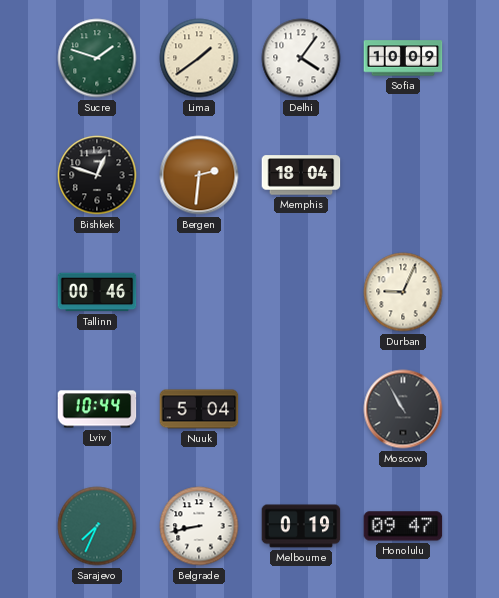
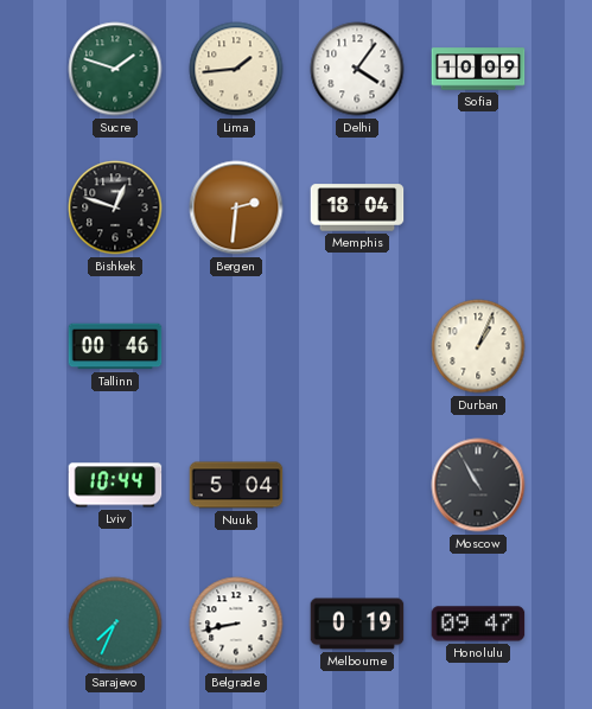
Lima: 1:39 -> 1:44 (236, 69)
Durban: 9:04 -> 1:04 (478, 346)
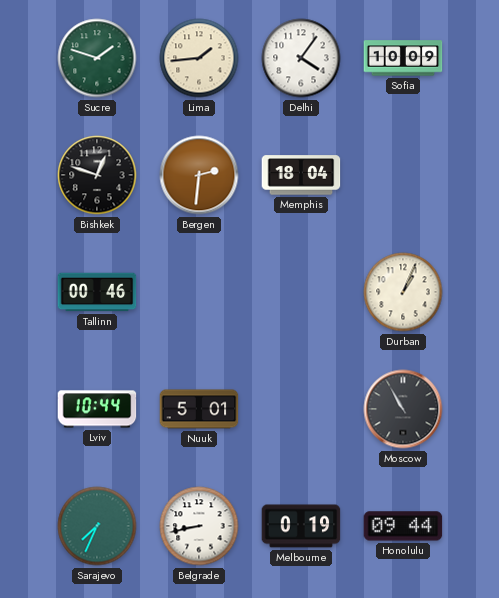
Nuuk: 5:04 -> 5:01 (199, 409)
Honolulu: 09:47 -> 09:44 (403, 526)
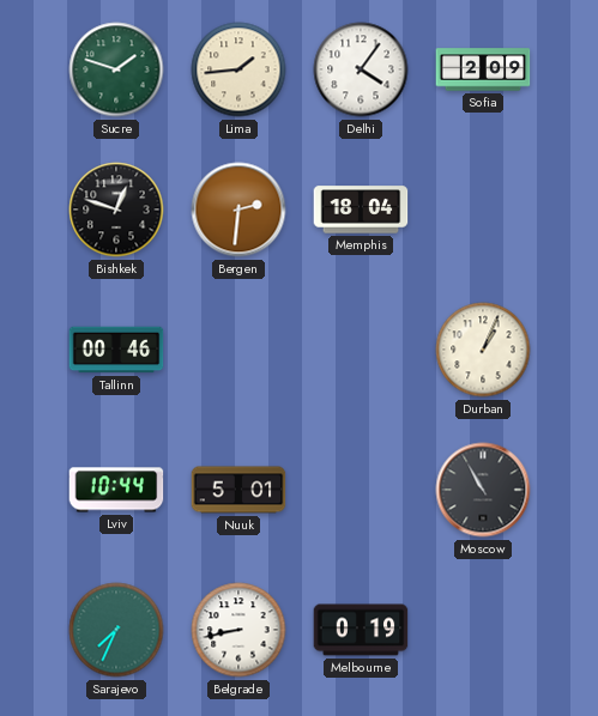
Sofia: 10:09 -> 2:09 (483, 69)
Honolulu: 09:44 -> none (403, 526)
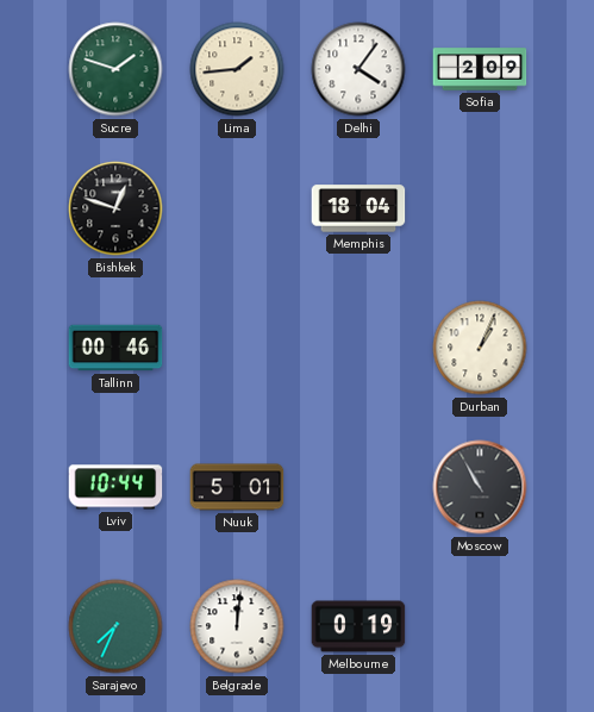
Bergen: 2:31 -> none (238, 210)
Belgrade: 8:43 -> 12:01 (237, 626)
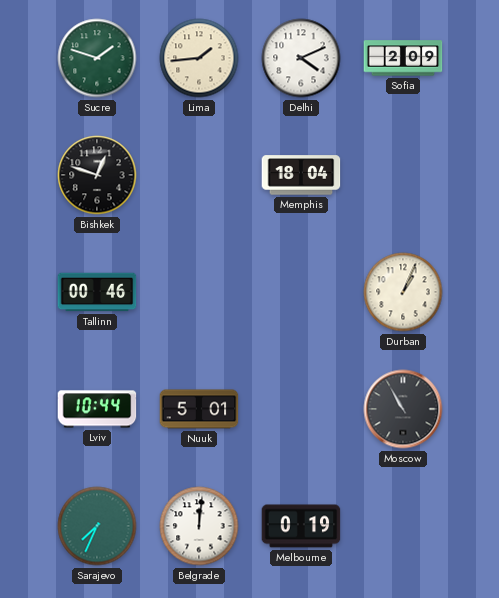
Delhi: 4:06 -> 4:11 (301, 58)
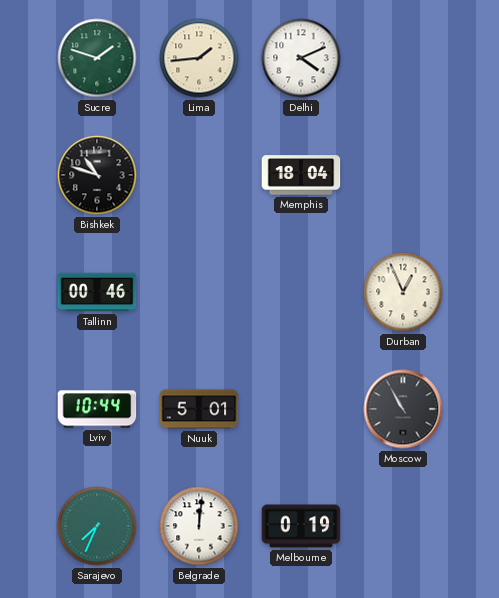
Sofia: 2:09 -> none (403, 58)
Bishkek: 12:48 -> 10:48 (97, 175)
Durban: 1:04 -> 12:56 (403, 292)
